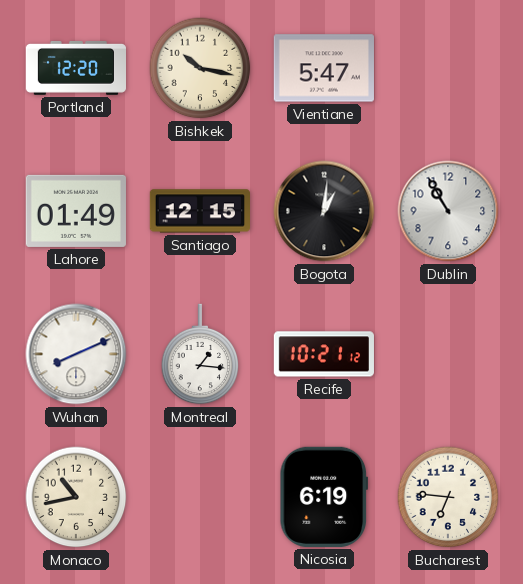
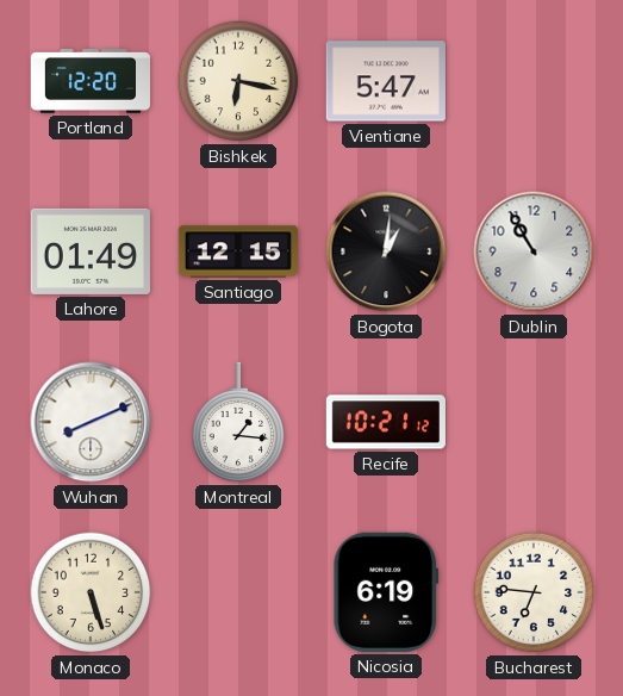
Bishkek: 10:17 -> 6:17 (238, 81)
Monaco: 10:43 -> 5:27 (91, 592)
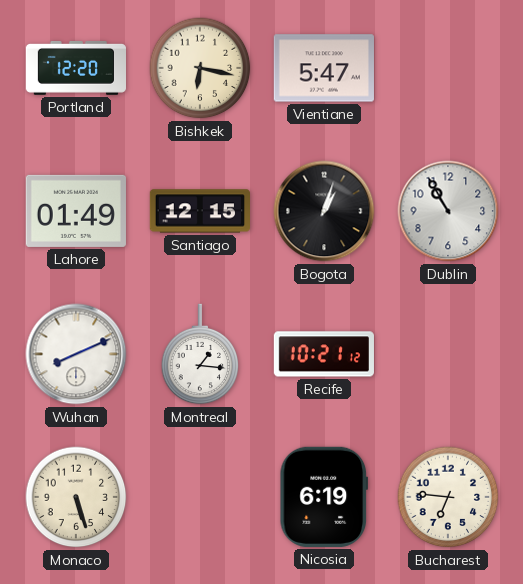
Bogota: 1:01 -> 1:03 (324, 211)
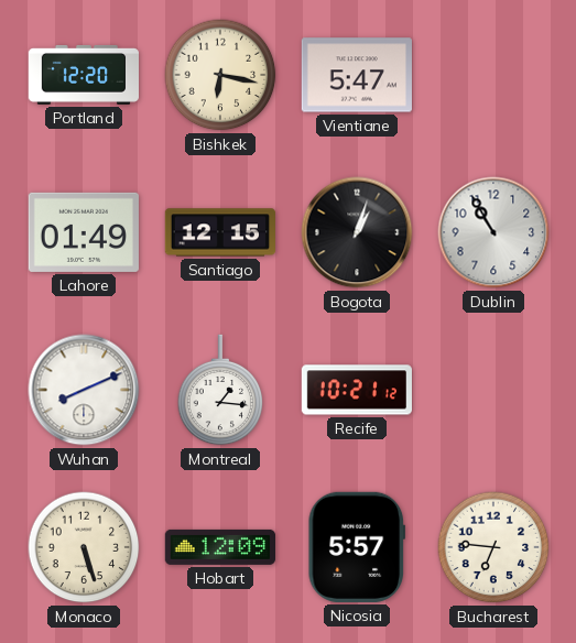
Hobart: none -> 12:09 (219, 547)
Nicosia: 6:19 -> 5:57 (356, 547)
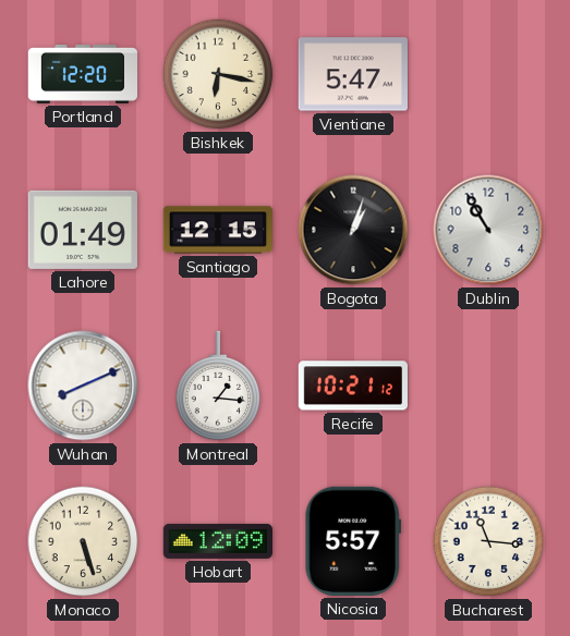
Bucharest: 6:46 -> 11:16 (488, 541)
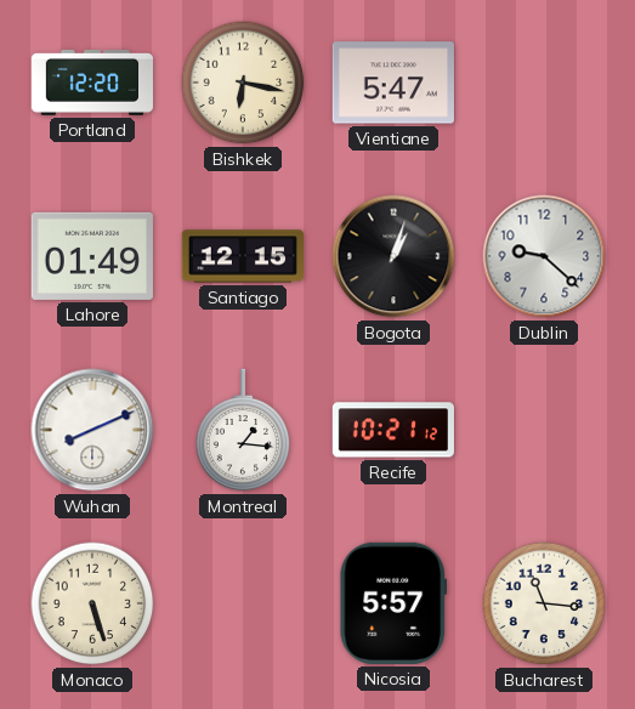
Dublin: 10:55 -> 9:22 (544, 256)
Hobart: 12:09 -> none (217, 541)
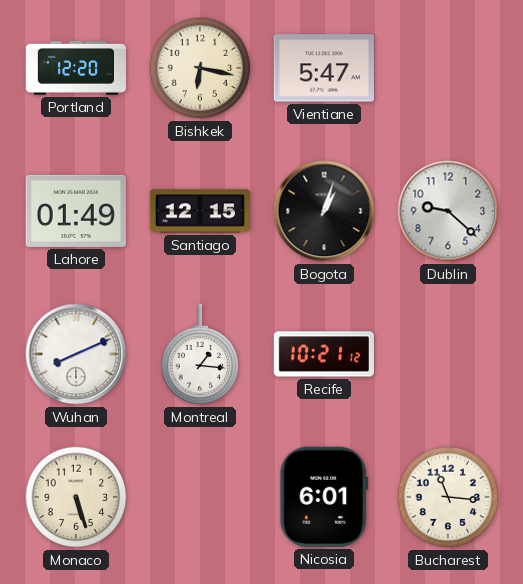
Nicosia: 5:57 -> 6:01 (323, 497)
